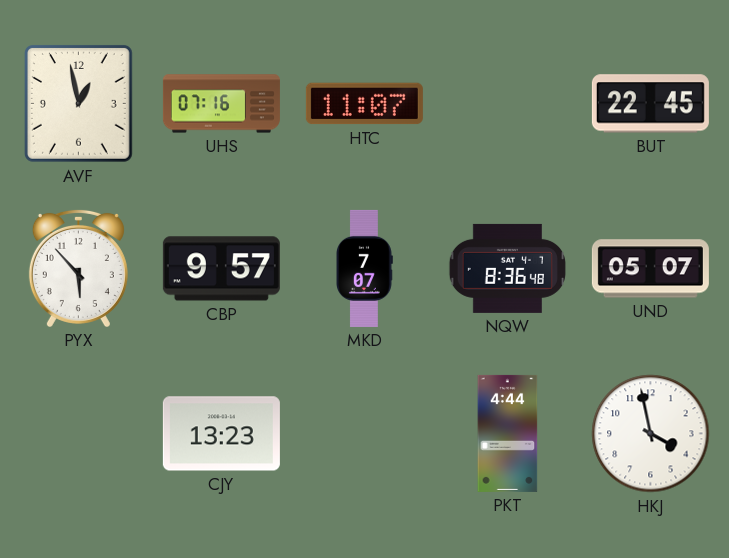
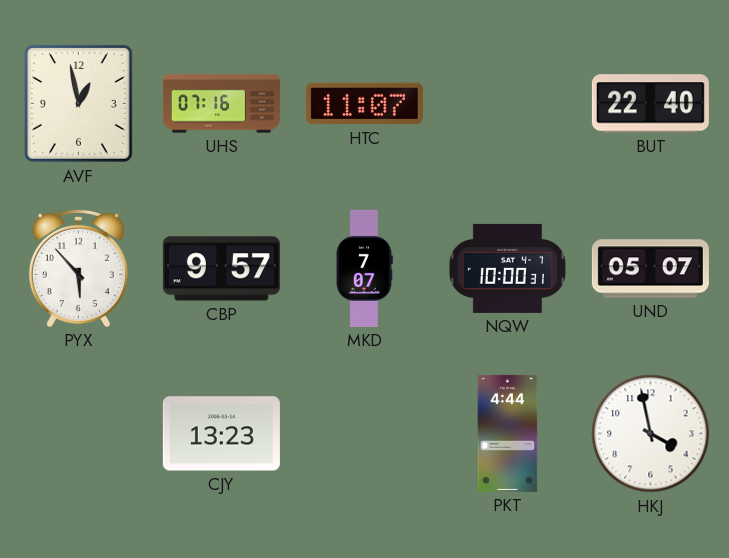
BUT: 22:45 -> 22:40 (650, 104)
NQW: 8:36 -> 10:00 (507, 268)
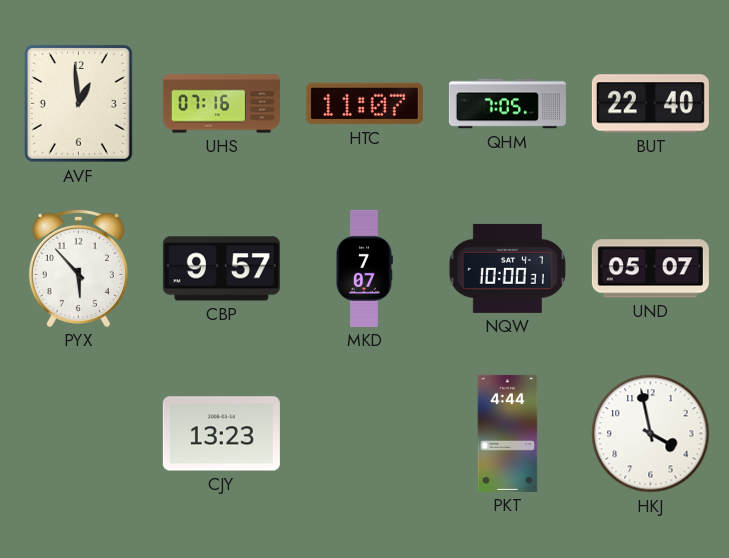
AVF: 12:58 -> 12:59 (78, 103)
QHM: none -> 7:05 (507, 104)
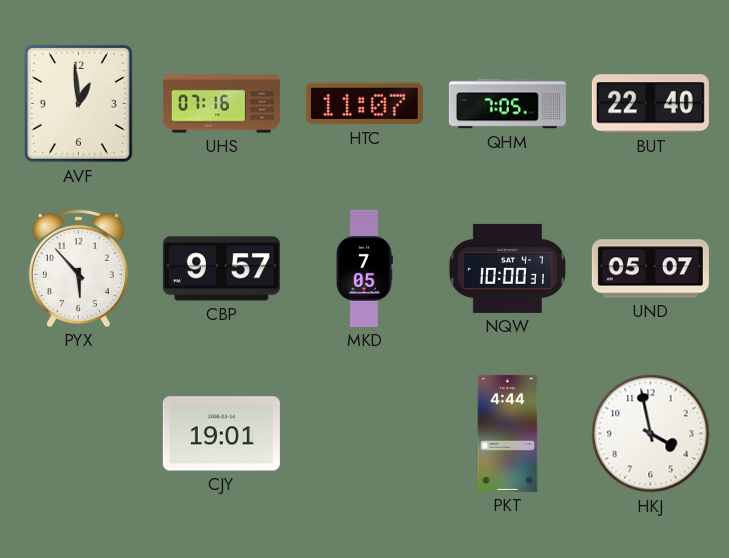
MKD: 7:07 -> 7:05 (365, 268)
CJY: 13:23 -> 19:01 (221, 434)
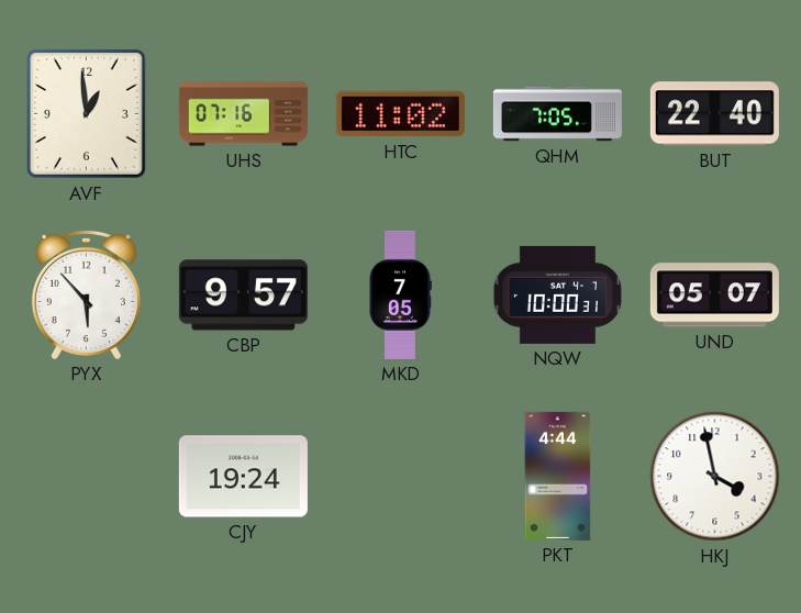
HTC: 11:07 -> 11:02 (400, 114)
CJY: 19:01 -> 19:24 (243, 477)
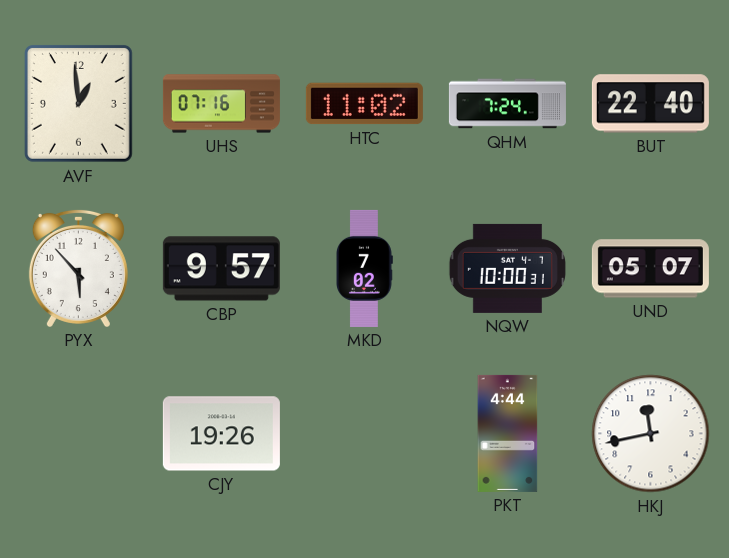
QHM: 7:05 -> 7:24 (507, 104)
MKD: 7:05 -> 7:02 (365, 268)
CJY: 19:24 -> 19:26 (221, 434)
HKJ: 3:58 -> 11:43 (651, 434)
